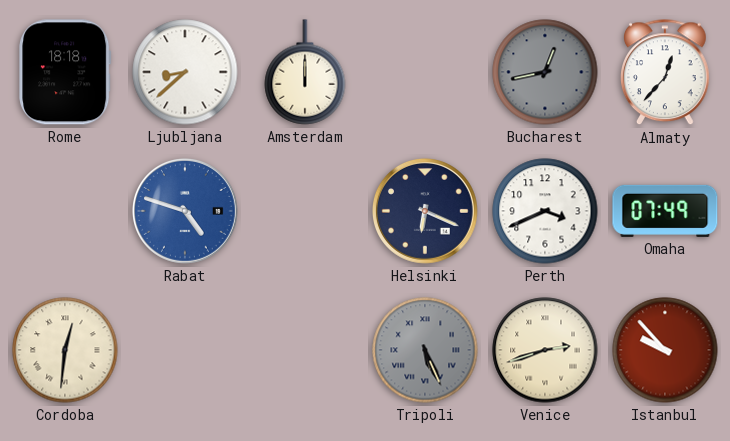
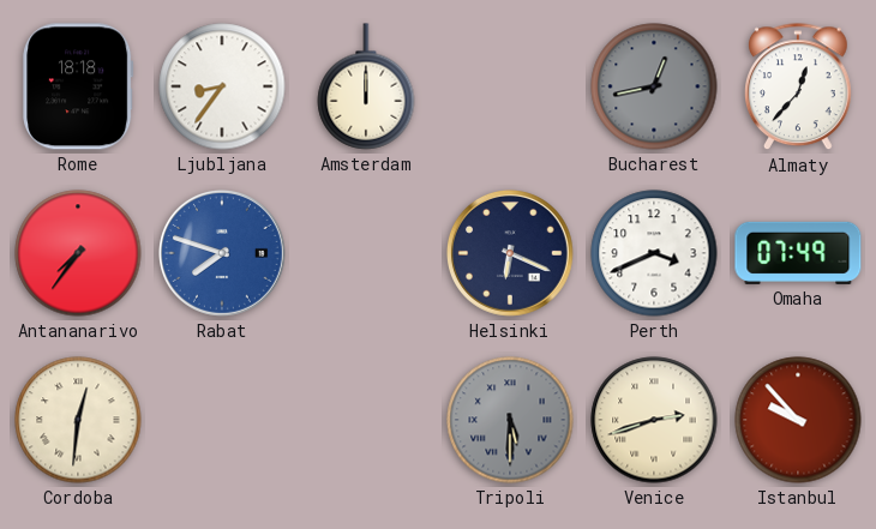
Ljubljana: 8:38 -> 8:36 (222, 86)
Antananarivo: none -> 7:36 (78, 253)
Rabat: 4:48 -> 7:48 (222, 253)
Tripoli: 5:26 -> 5:30 (510, 420)
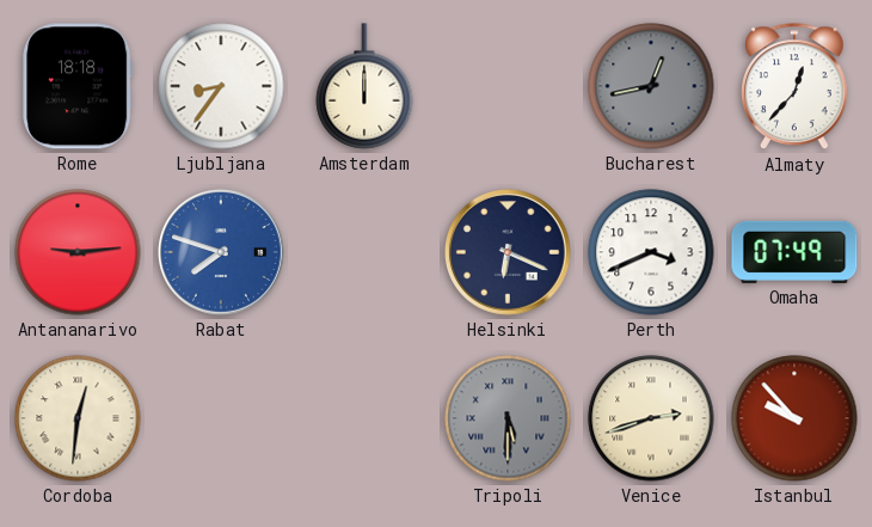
Antananarivo: 7:36 -> 9:14 (78, 252)
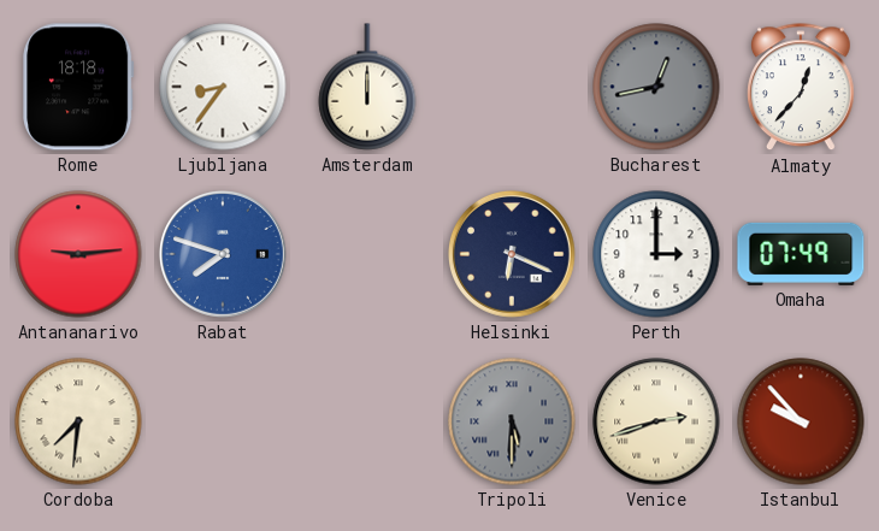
Perth: 3:41 -> 3:00 (656, 254)
Cordoba: 12:31 -> 7:31 (78, 421)
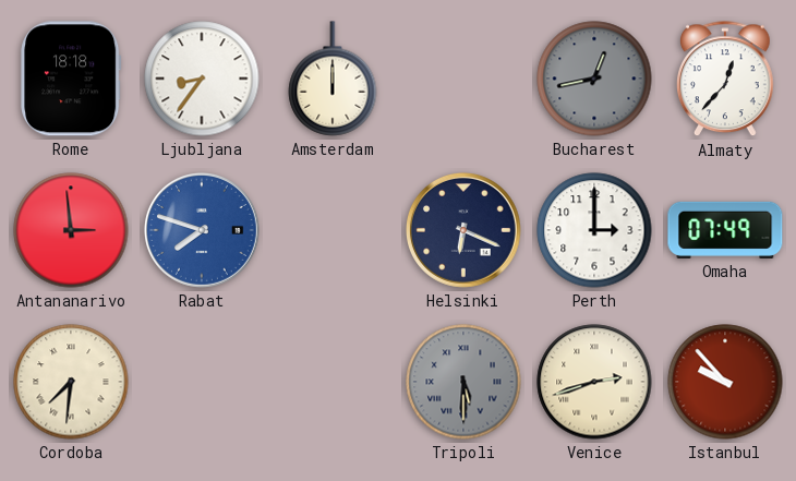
Antananarivo: 9:14 -> 2:59 (71, 230)
